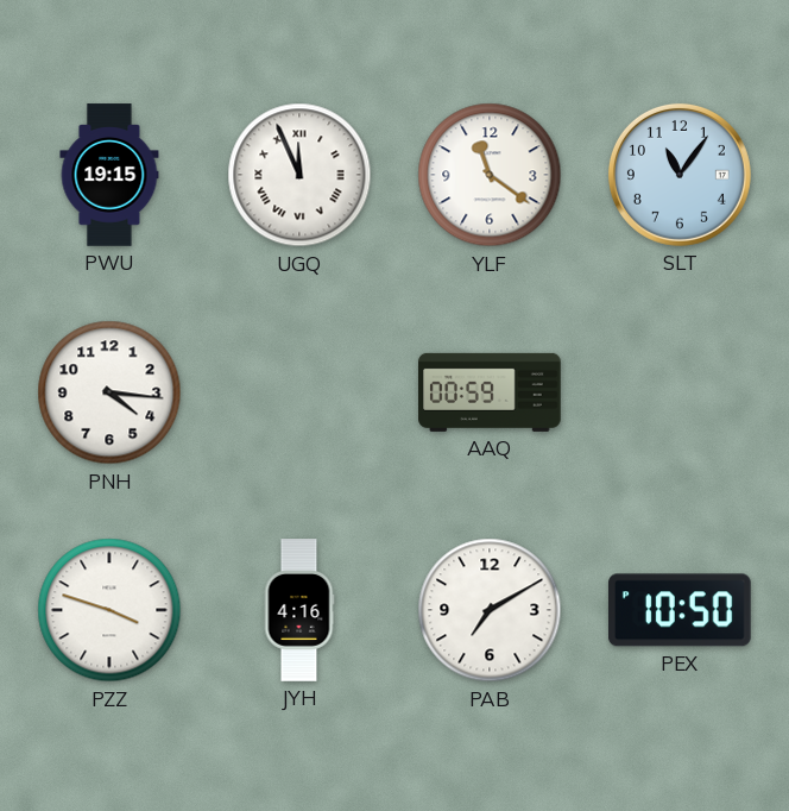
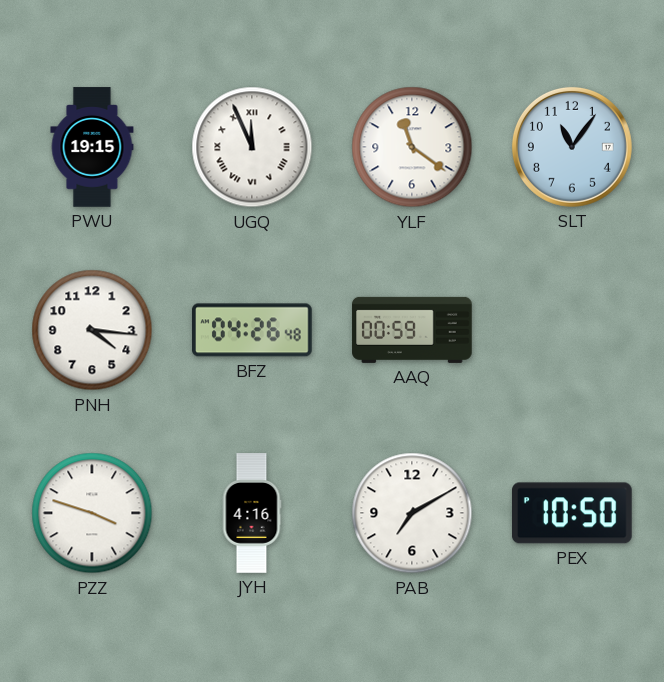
BFZ: none -> 04:26 (253, 330)
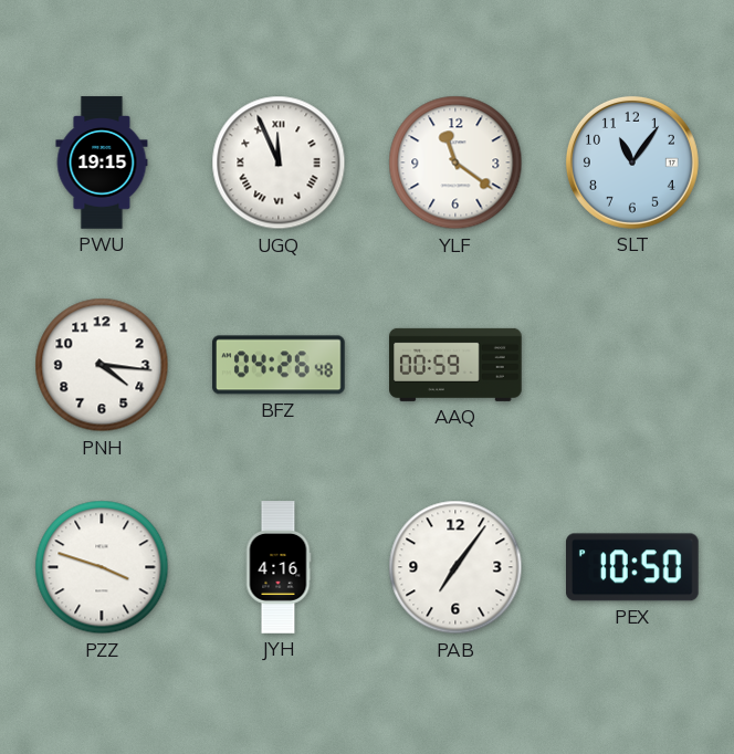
PAB: 7:10 -> 7:06 (455, 567)
